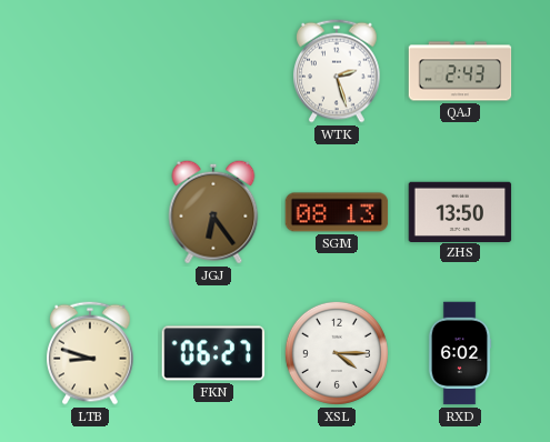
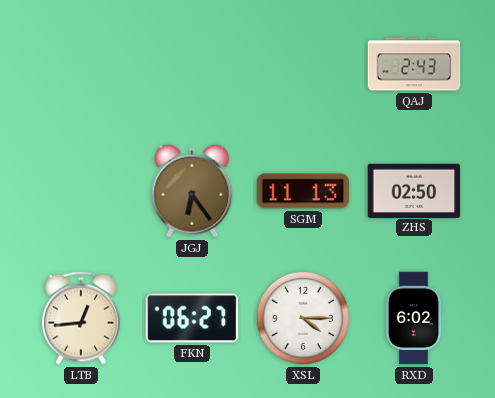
WTK: 2:27 -> none (337, 71)
SGM: 08:13 -> 11:13 (303, 191)
ZHS: 13:50 -> 02:50 (414, 190)
LTB: 8:48 -> 12:44 (81, 318)
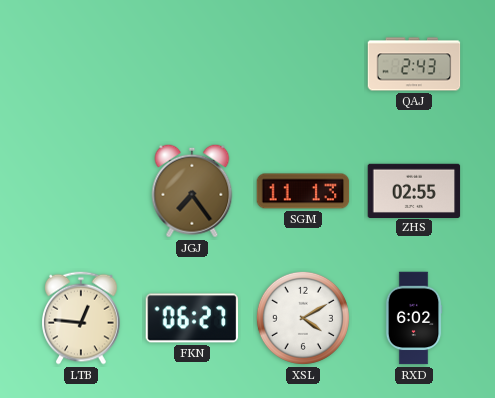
JGJ: 6:24 -> 7:24 (192, 191)
ZHS: 02:50 -> 02:55 (414, 190)
LTB: 12:44 -> 12:46 (81, 318)
XSL: 4:15 -> 4:10 (303, 318)
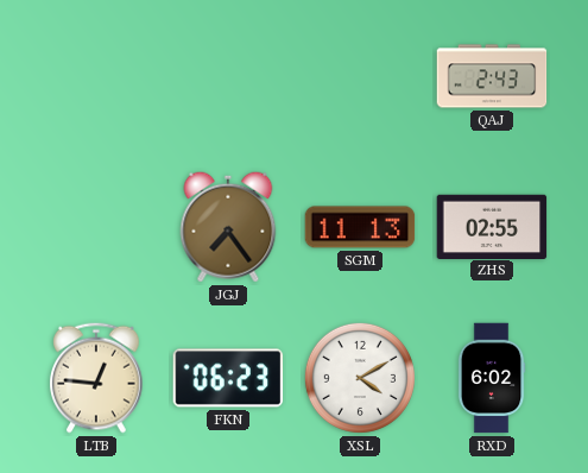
FKN: 06:27 -> 06:23 (228, 378)
